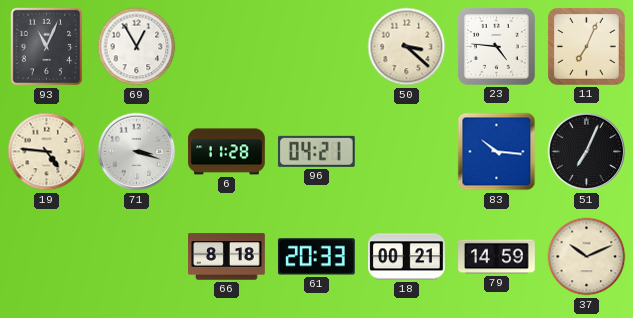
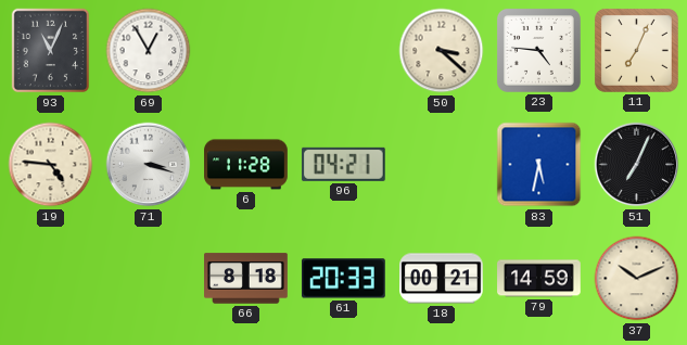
83: 10:16 -> 5:32 (539, 165)
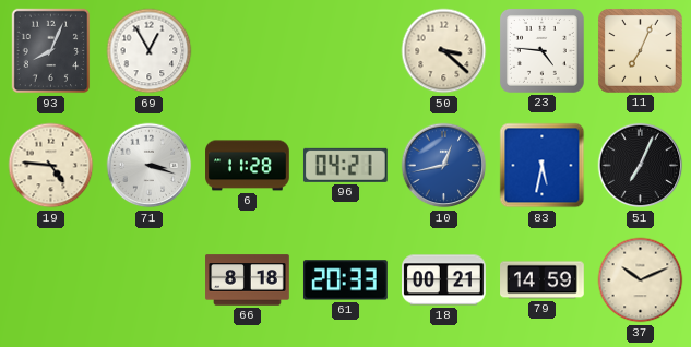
93: 11:04 -> 8:04 (51, 51)
10: none -> 12:43 (444, 166)
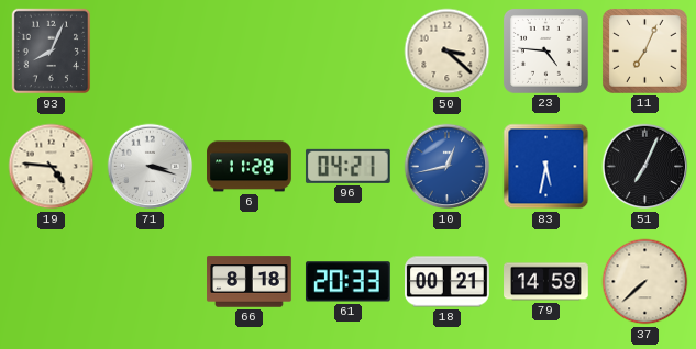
69: 12:55 -> none (150, 51)
37: 10:11 -> 7:38 (645, 282)
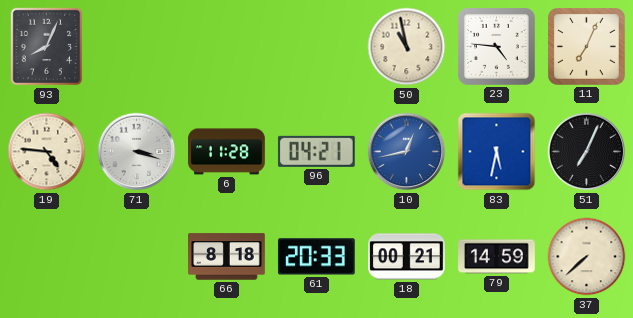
50: 3:22 -> 10:58 (407, 47)
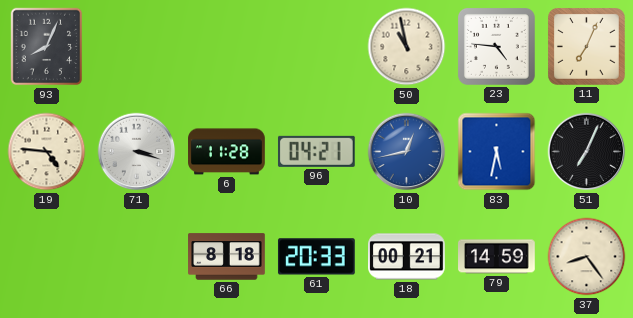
37: 7:38 -> 8:24 (587, 257)
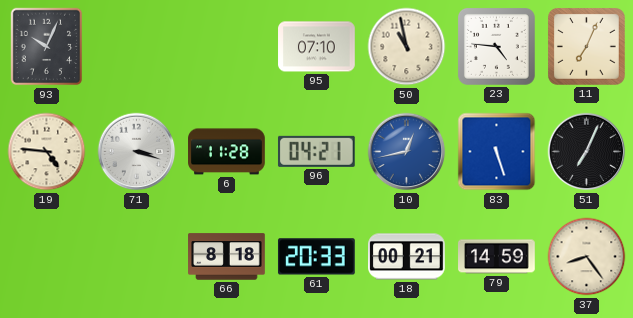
93: 8:04 -> 10:04 (47, 47)
95: none -> 07:10 (317, 47)
83: 5:32 -> 5:27 (497, 152)
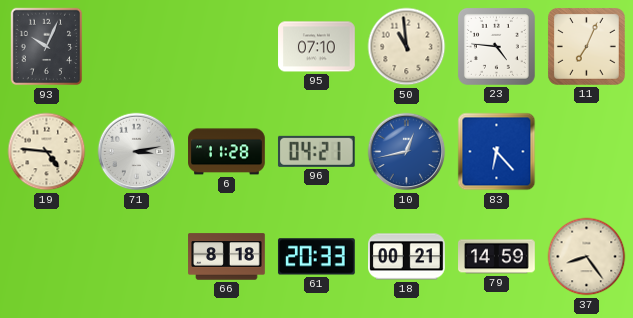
50: 10:58 -> 10:59 (407, 47)
71: 3:18 -> 3:13 (137, 152)
83: 5:27 -> 6:23 (497, 152)
51: 7:04 -> none (587, 152)
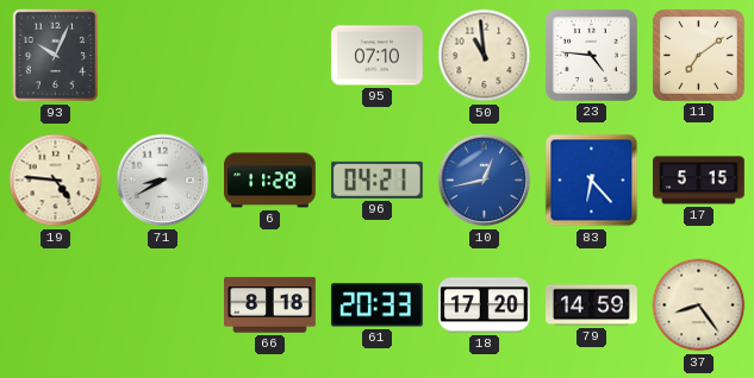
11: 7:04 -> 7:09 (698, 55)
71: 3:13 -> 8:40 (163, 181)
17: none -> 5:15 (699, 181)
18: 00:21 -> 17:20 (485, 305)
